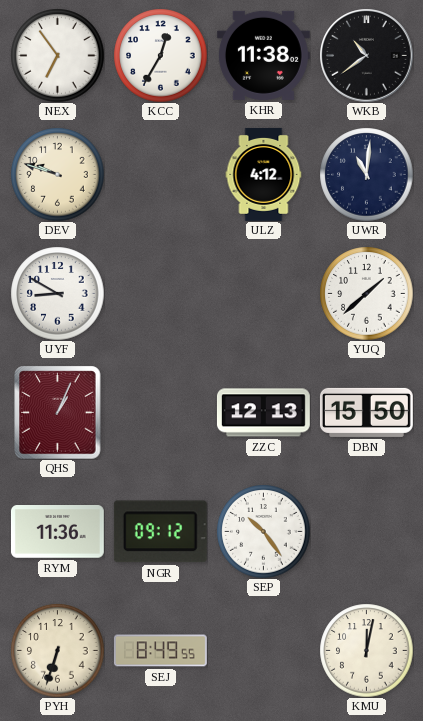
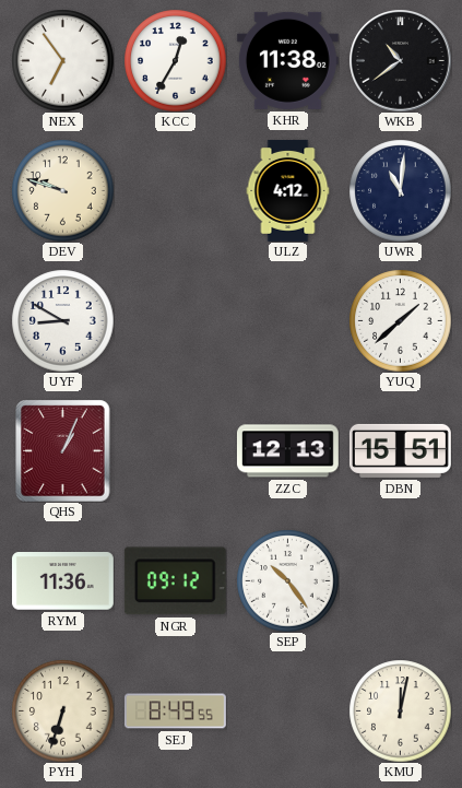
DBN: 15:50 -> 15:51 (400, 450)
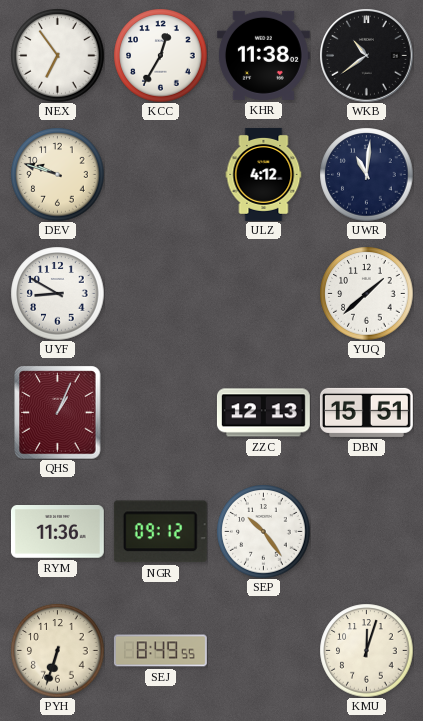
KMU: 12:02 -> 12:03 (366, 650)
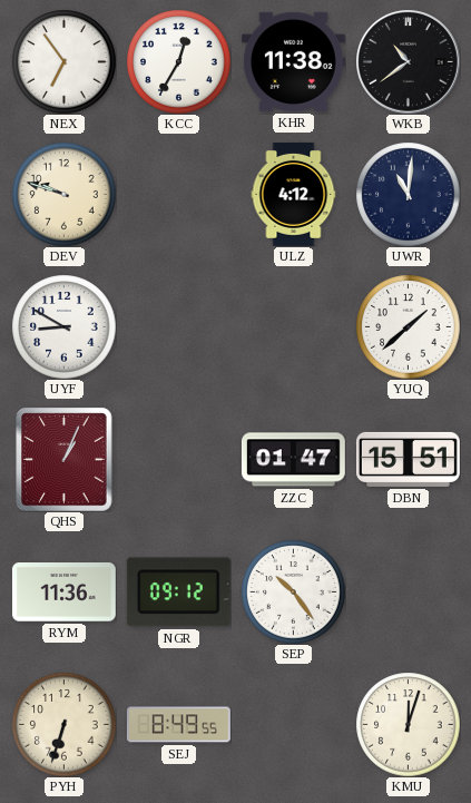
ZZC: 12:13 -> 01:47 (293, 460)
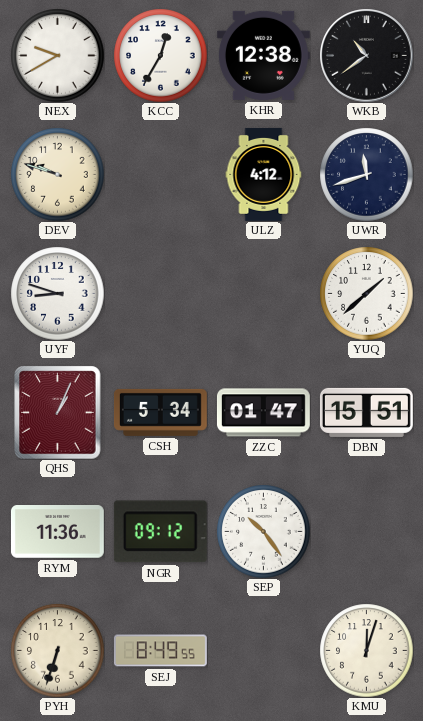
NEX: 6:54 -> 9:40 (57, 55)
KHR: 11:38 -> 12:38 (263, 55)
UWR: 11:01 -> 11:42 (366, 174)
UYF: 8:50 -> 8:48 (57, 293)
CSH: none -> 5:34 (160, 412)
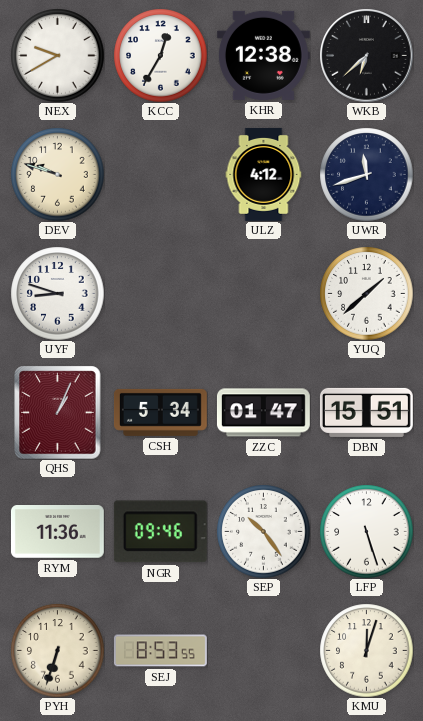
WKB: 10:39 -> 6:38 (366, 55)
NGR: 09:12 -> 09:46 (160, 532)
LFP: none -> 5:27 (366, 531)
SEJ: 8:49 -> 8:53 (160, 651)
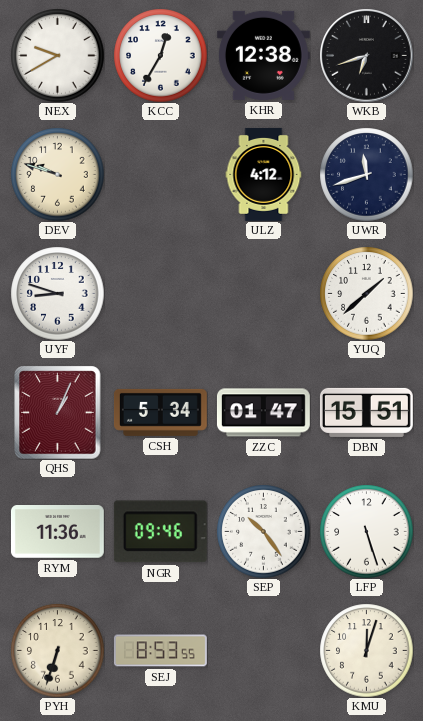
WKB: 6:38 -> 6:42 (366, 55)
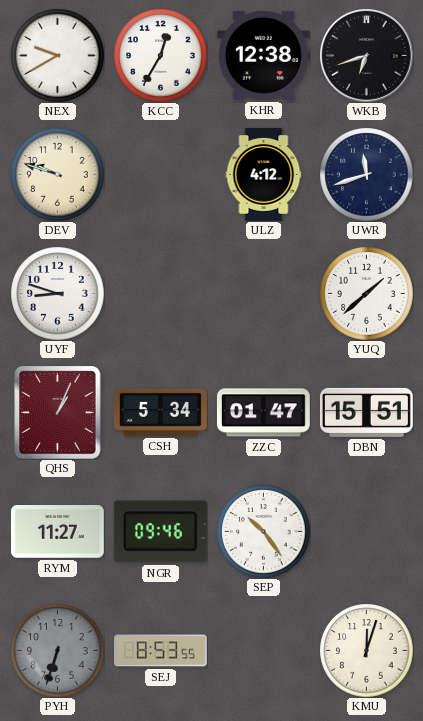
RYM: 11:36 -> 11:27 (57, 532)
LFP: 5:27 -> none (366, 531)
PYH dial: cream -> grey (57, 650)
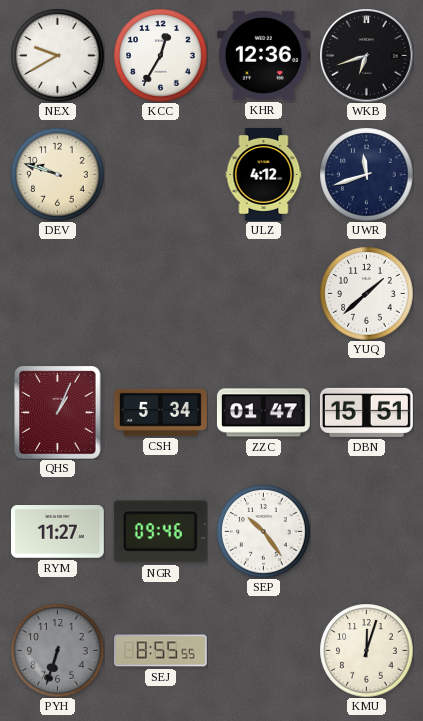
KHR: 12:38 -> 12:36 (263, 55)
UYF: 8:48 -> none (57, 293)
SEJ: 8:53 -> 8:55 (160, 651)
